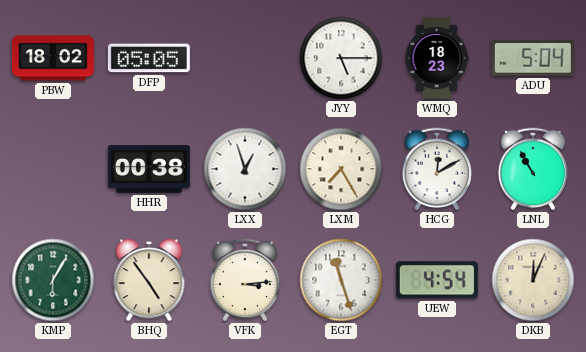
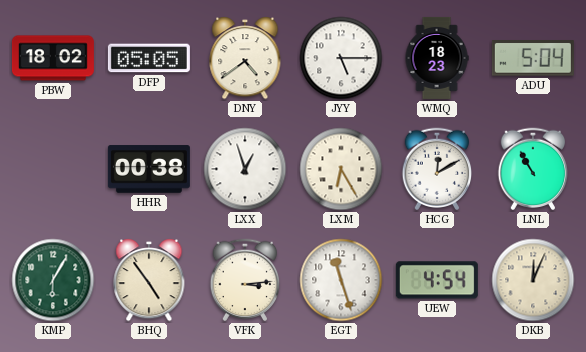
DNY: none -> 4:39 (245, 58)
LXM: 7:25 -> 6:25 (341, 169)
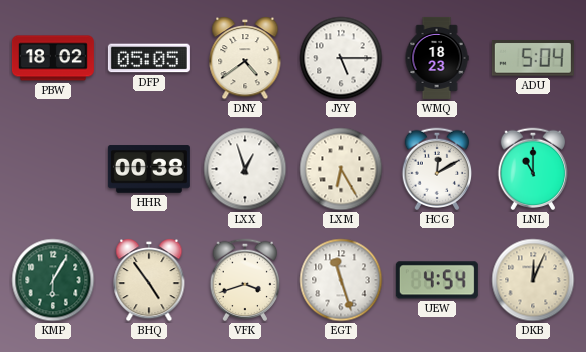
LNL: 10:55 -> 11:00 (533, 169)
VFK: 3:14 -> 3:42 (245, 280)
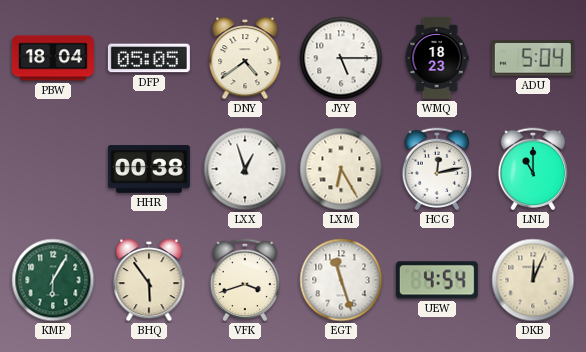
PBW: 18:02 -> 18:04 (53, 58)
HCG: 12:10 -> 12:13 (437, 169)
BHQ: 4:54 -> 5:54 (149, 280)
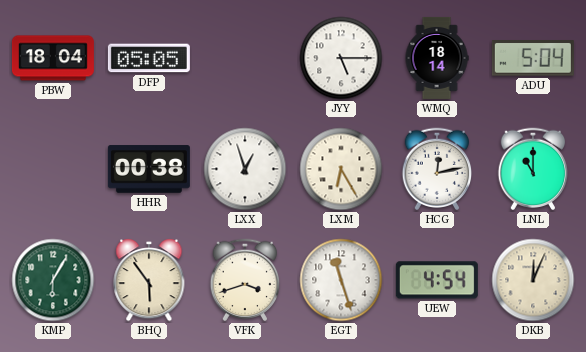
DNY: 4:39 -> none (245, 58)
WMQ: 18:23 -> 18:14 (437, 58)
